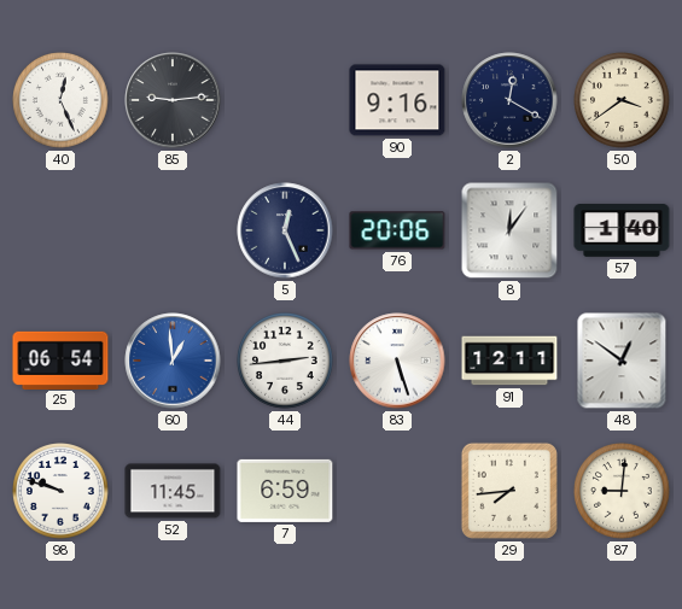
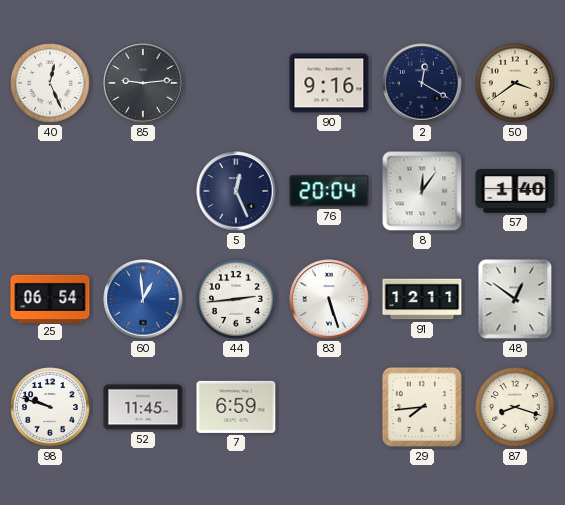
76: 20:06 -> 20:04 (329, 191)
87: 9:01 -> 8:18 (515, 407)
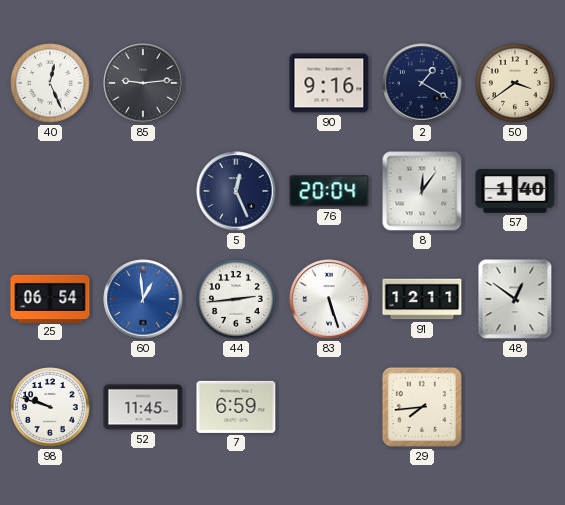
2: 12:20 -> 1:20 (422, 83)
87: 8:18 -> none (515, 407)
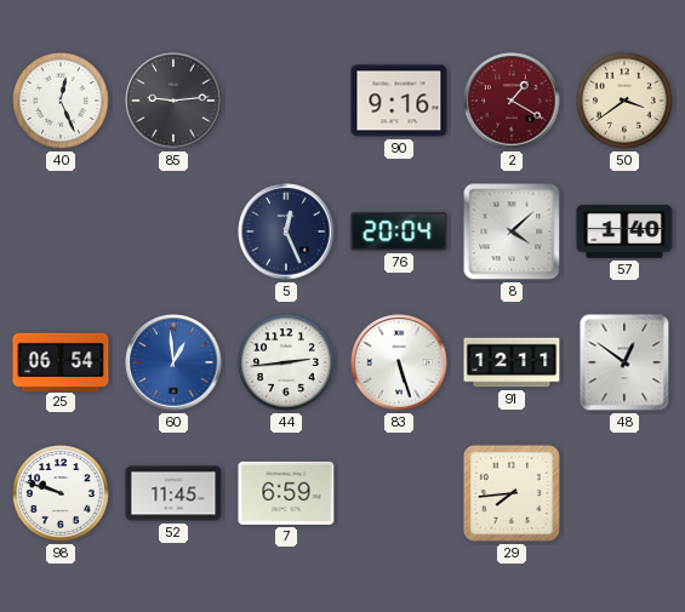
2 dial: navy -> burgundy (512, 101)
8: 12:06 -> 4:08 (512, 231)
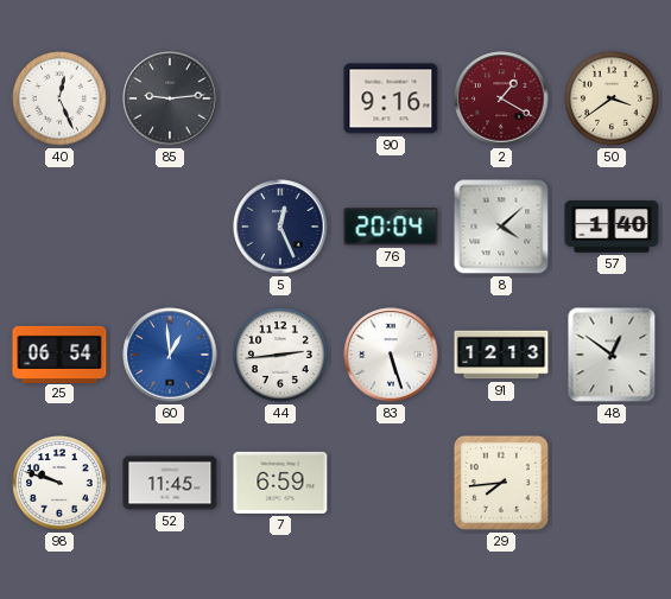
91: 12:11 -> 12:13 (501, 355)
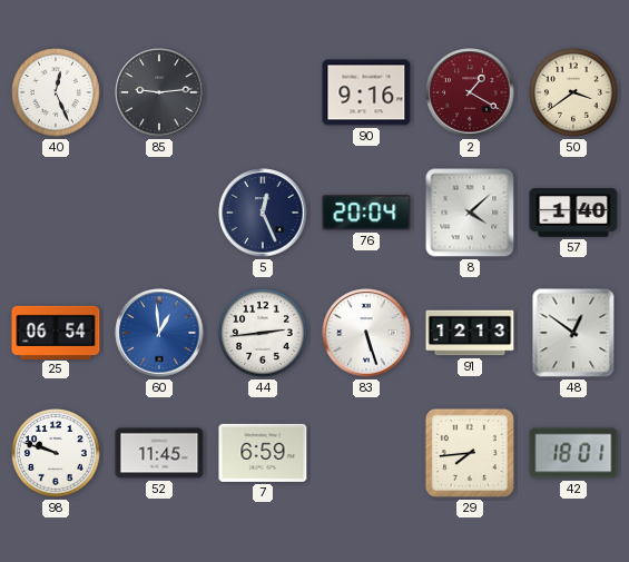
42: none -> 18:01 (573, 453)
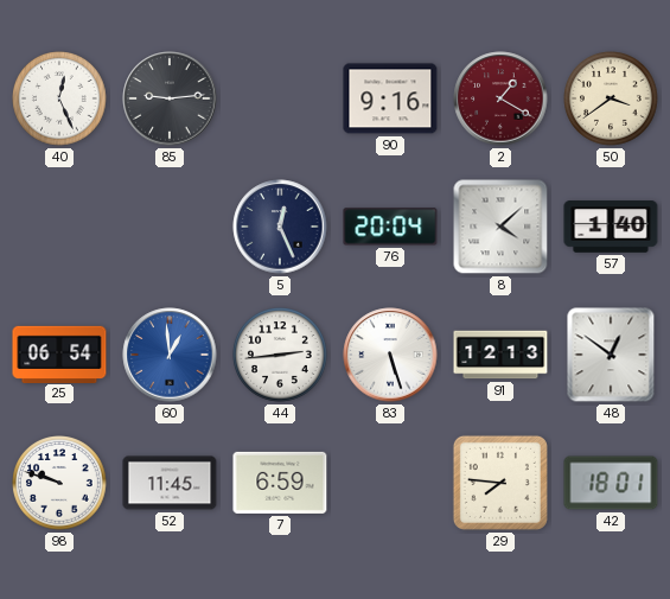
29: 7:44 -> 7:46 (500, 483)
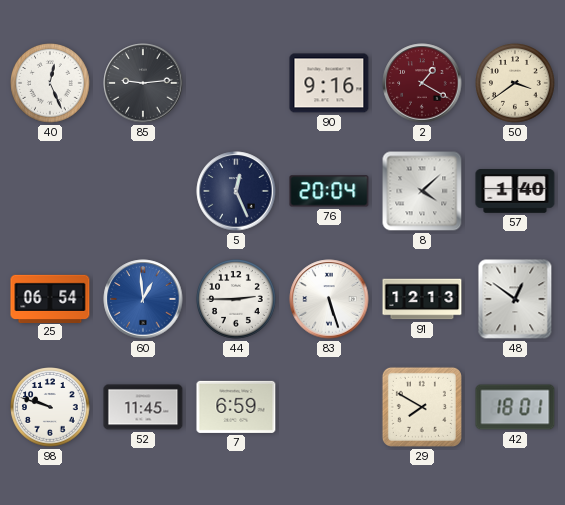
44: 2:44 -> 2:45 (236, 299)
29: 7:46 -> 7:50 (422, 407)
